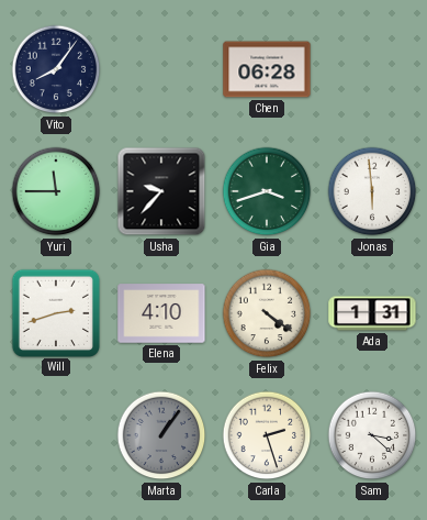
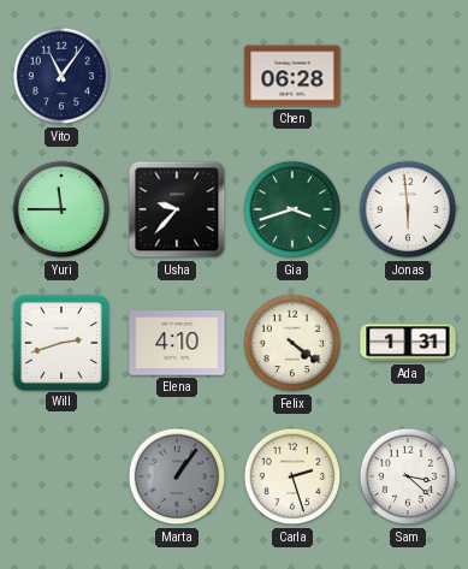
Vito: 8:06 -> 11:06 (61, 76)
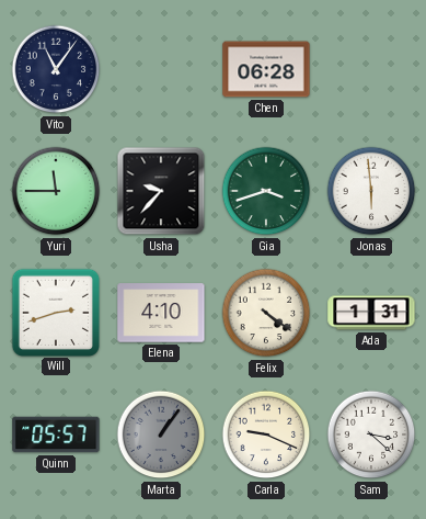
Quinn: none -> 05:57 (56, 435)
Carla: 2:27 -> 9:19 (266, 435)
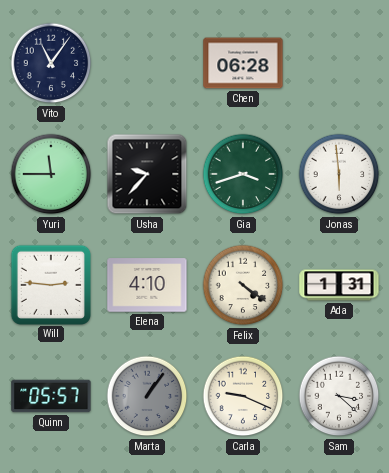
Will: 2:42 -> 2:46 (50, 284)
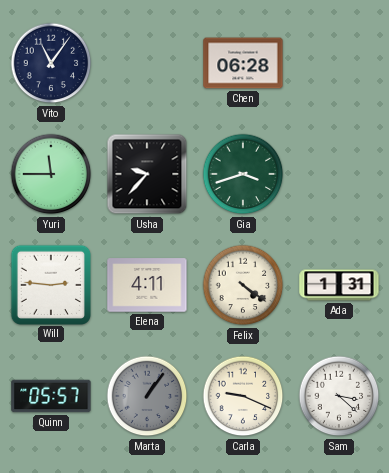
Jonas: 5:59 -> none (339, 174)
Elena: 4:10 -> 4:11 (147, 285)
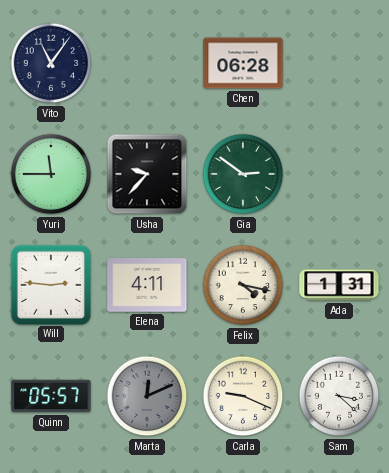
Gia: 3:42 -> 2:51 (243, 174)
Felix: 4:21 -> 4:17 (243, 285)
Marta: 1:06 -> 12:11 (147, 396)
